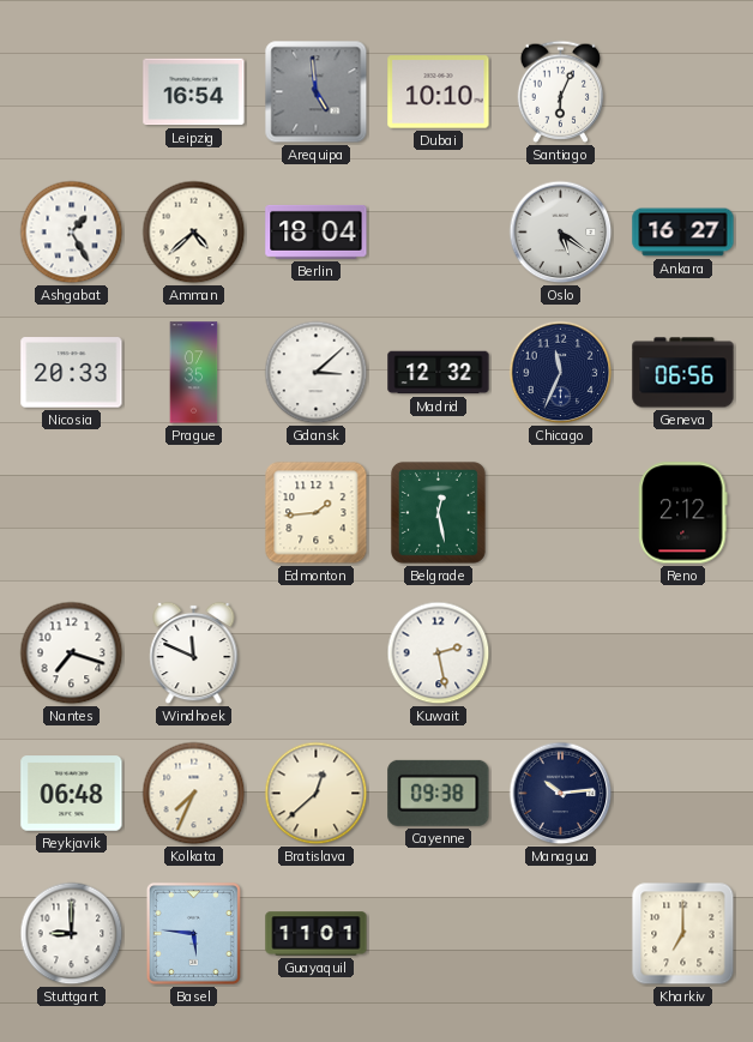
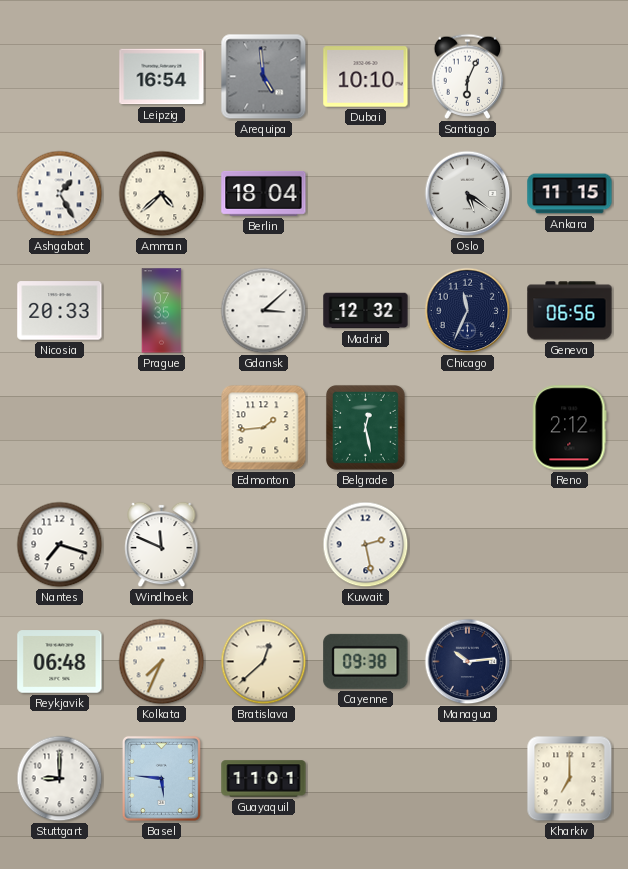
Ankara: 16:27 -> 11:15 (570, 194)
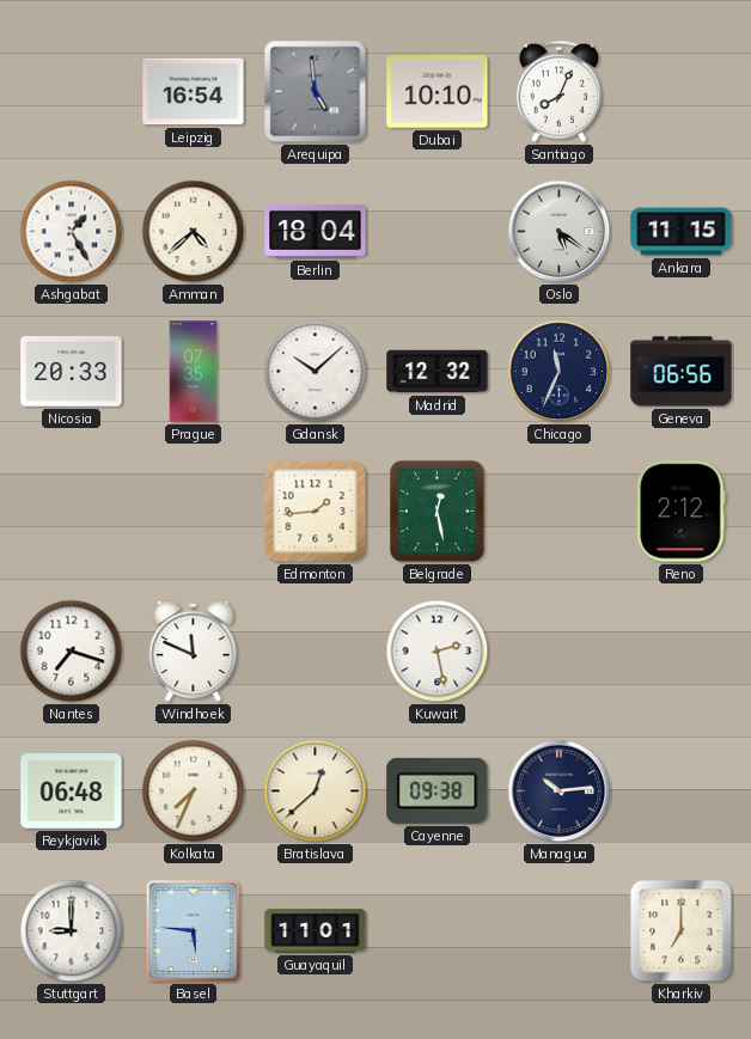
Santiago: 6:04 -> 8:04 (560, 91)
Gdansk: 3:08 -> 10:08 (316, 372)
